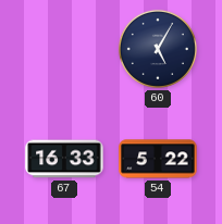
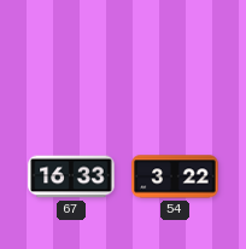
60: 5:05 -> none (158, 49)
54: 5:22 -> 3:22 (175, 176)
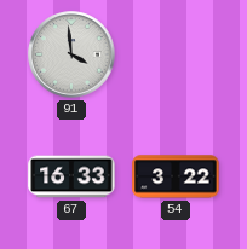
91: none -> 3:59 (71, 54)
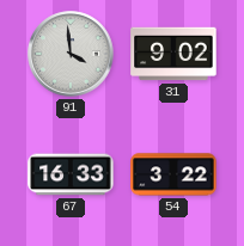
31: none -> 9:02 (173, 54)
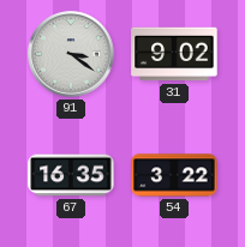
91: 3:59 -> 3:21 (71, 54)
67: 16:33 -> 16:35 (71, 175)
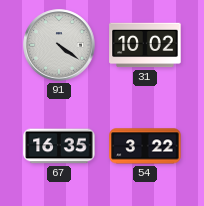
91: 3:21 -> 4:21 (59, 45)
31: 9:02 -> 10:02 (145, 45)
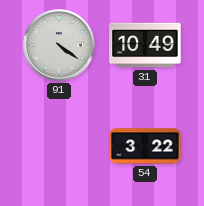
31: 10:02 -> 10:49 (145, 45)
67: 16:35 -> none (59, 146)
